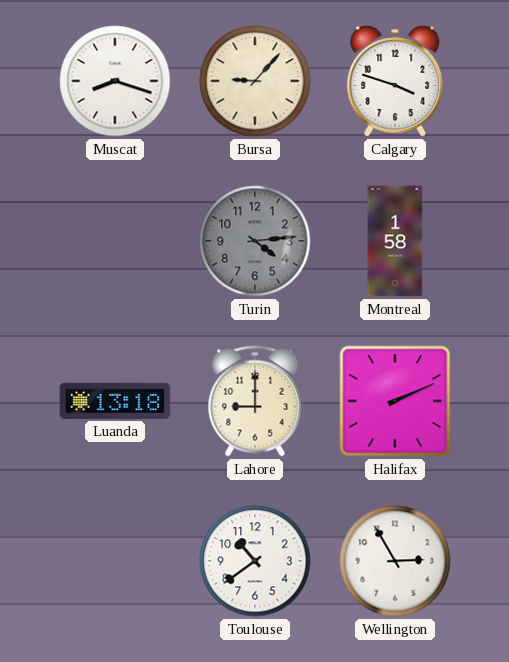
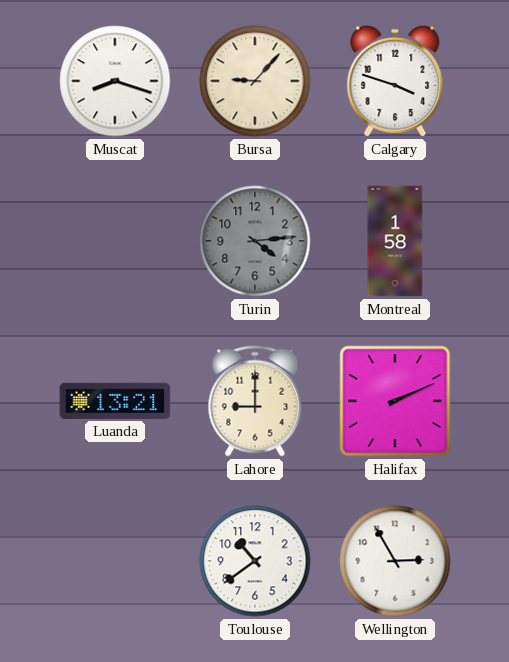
Luanda: 13:18 -> 13:21 (115, 401)
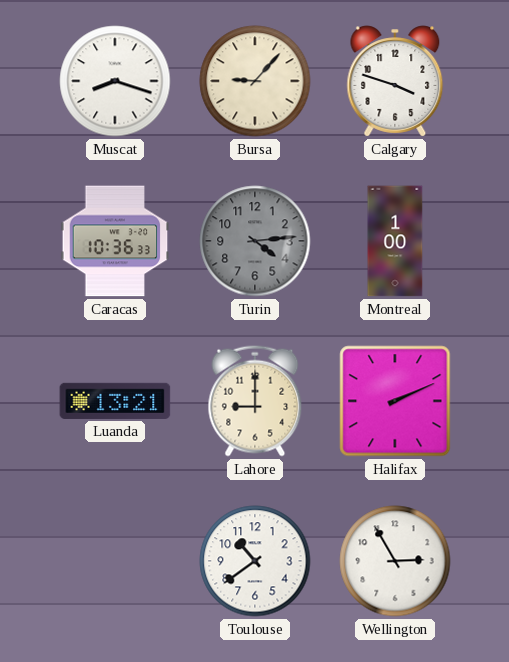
Caracas: none -> 10:36 (115, 241)
Montreal: 1:58 -> 1:00 (395, 241)
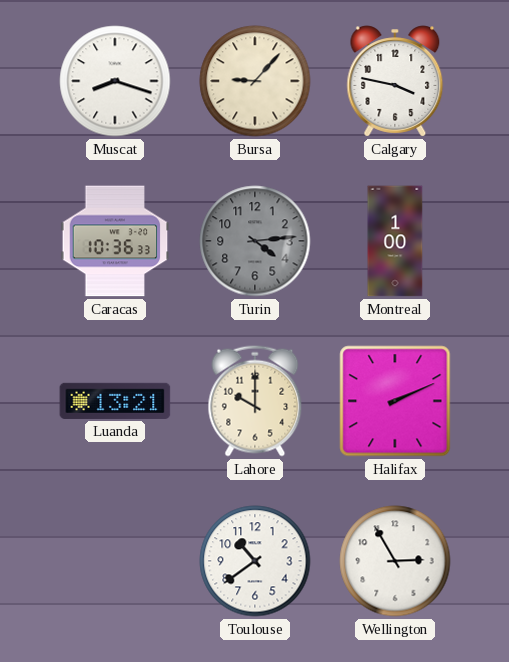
Calgary: 3:48 -> 3:47 (395, 81)
Lahore: 9:00 -> 10:00 (255, 401)
